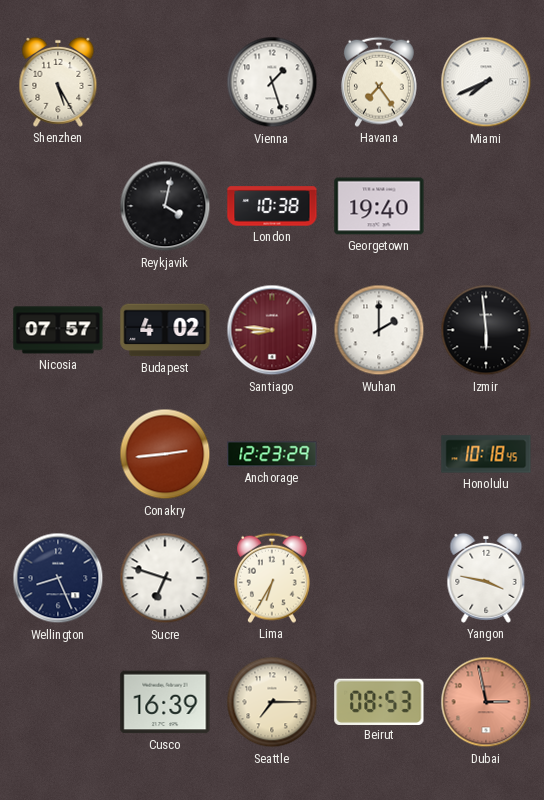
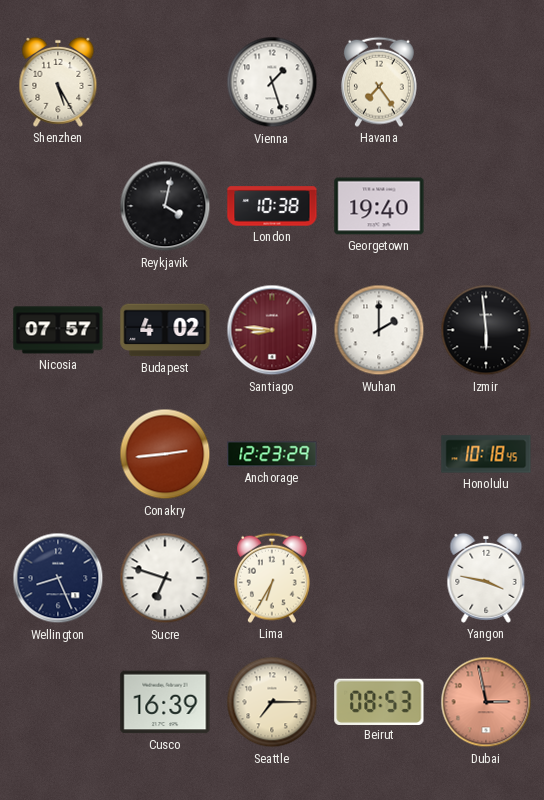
Miami: 7:41 -> none (486, 82)
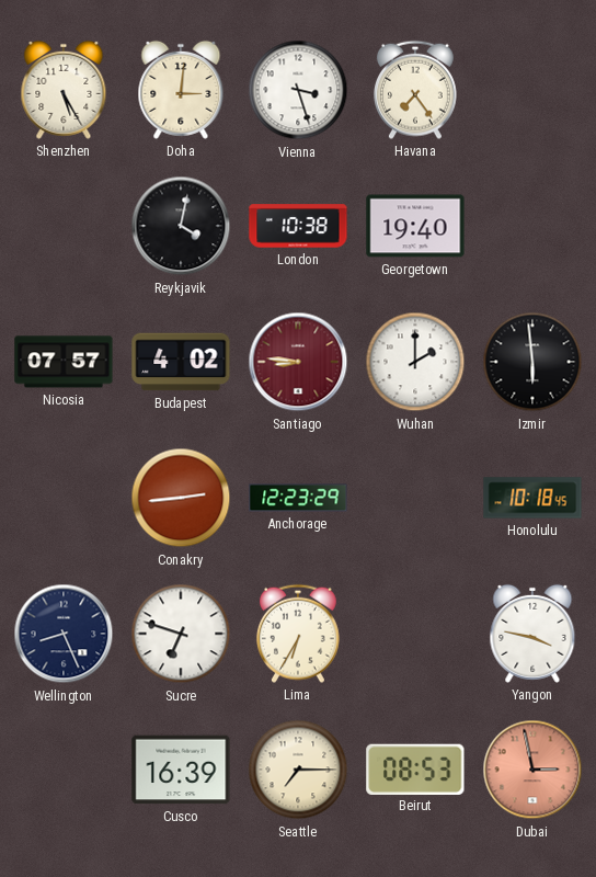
Doha: none -> 3:01 (181, 90)
Vienna: 1:27 -> 3:27 (298, 90)
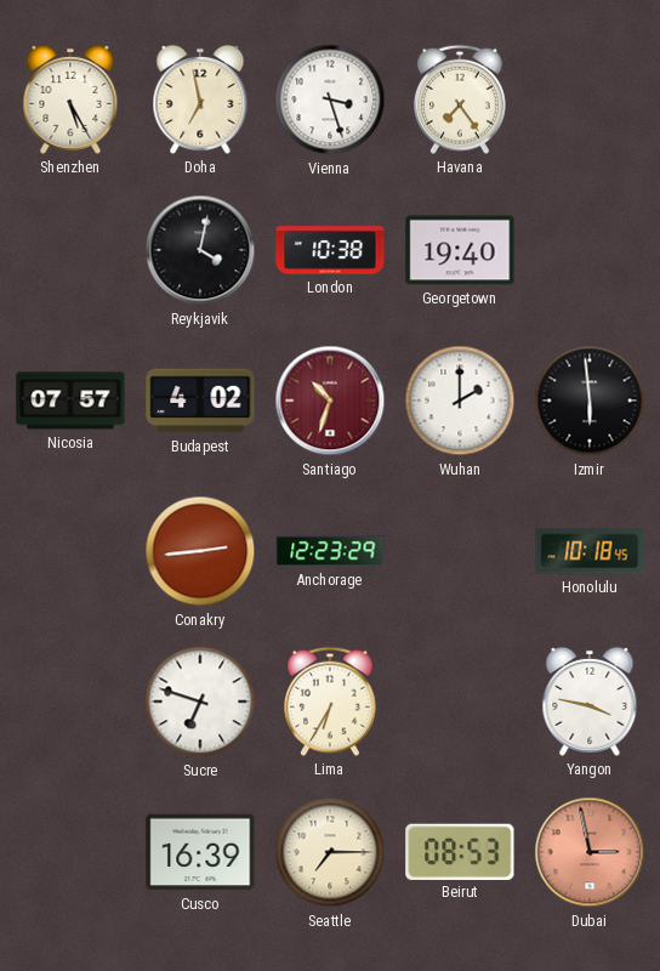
Doha: 3:01 -> 6:58 (200, 100)
Santiago: 8:46 -> 10:33 (330, 401)
Wellington: 8:26 -> none (64, 634)
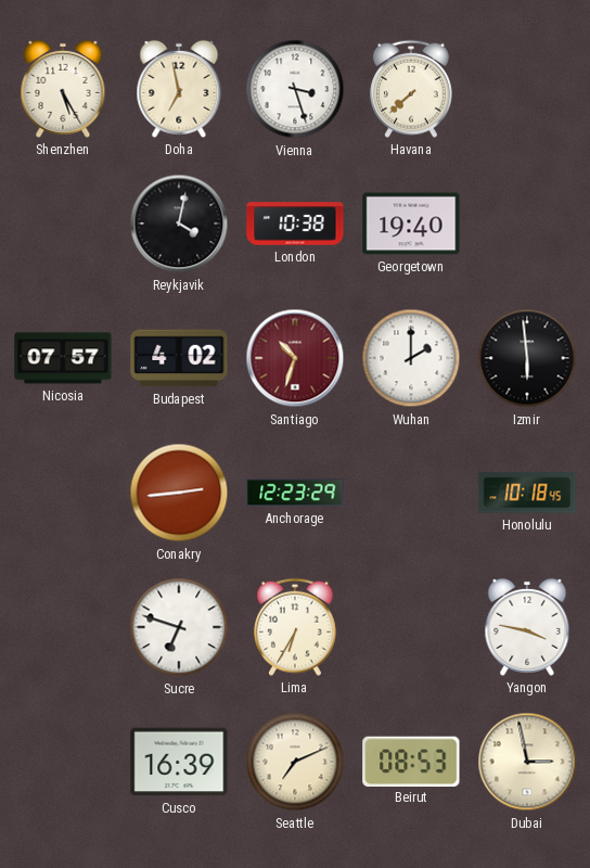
Havana: 7:24 -> 7:38 (411, 89)
Seattle: 7:15 -> 7:11 (295, 762)
Dubai dial: salmon -> cream (527, 762)
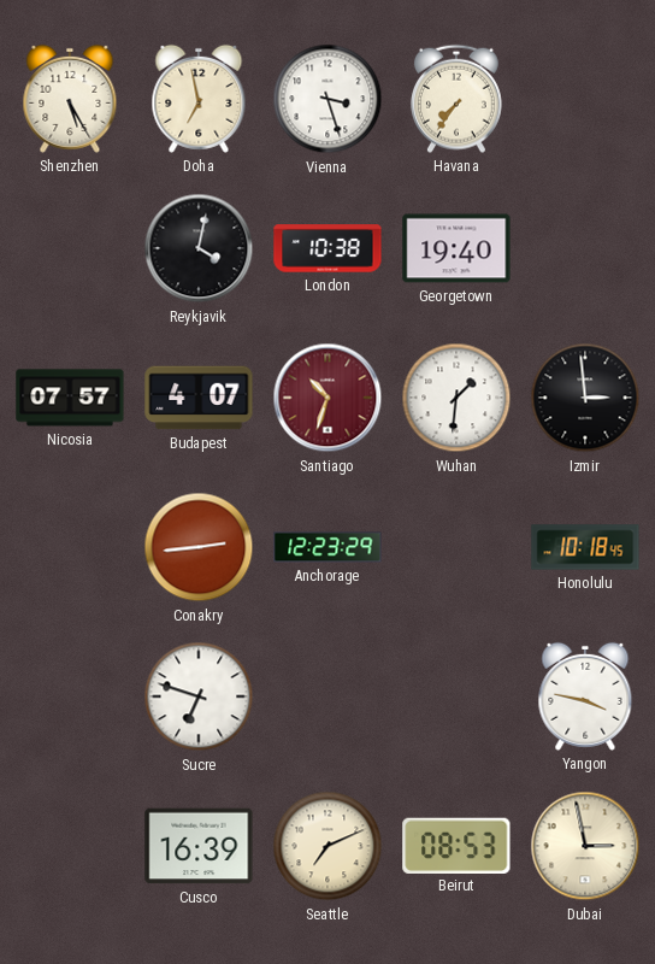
Havana: 7:38 -> 7:36 (456, 99)
Budapest: 4:02 -> 4:07 (199, 398)
Wuhan: 2:00 -> 1:31 (456, 398)
Izmir: 5:59 -> 2:59 (585, 398)
Lima: 6:35 -> none (295, 627)
